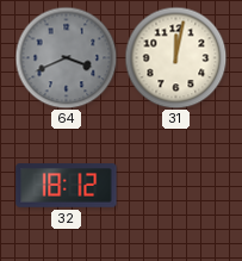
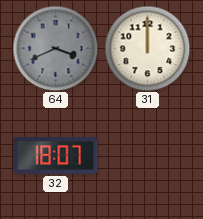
31: 12:02 -> 12:00 (147, 48)
32: 18:12 -> 18:07 (56, 156)
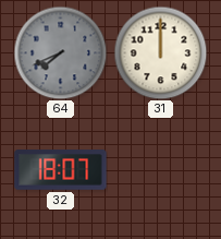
64: 3:41 -> 7:41 (60, 52)
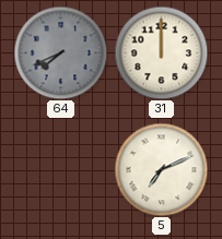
32: 18:07 -> none (61, 170)
5: none -> 7:11 (161, 169)
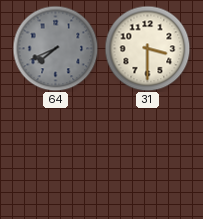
31: 12:00 -> 3:30 (147, 48)
5: 7:11 -> none (161, 169)
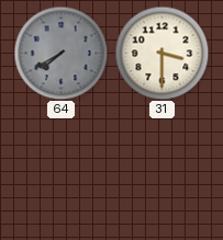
64: 7:41 -> 7:40 (60, 53)
